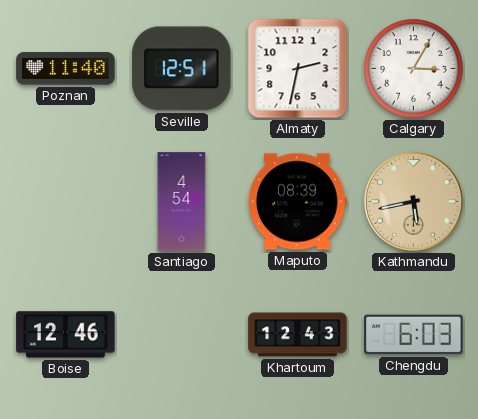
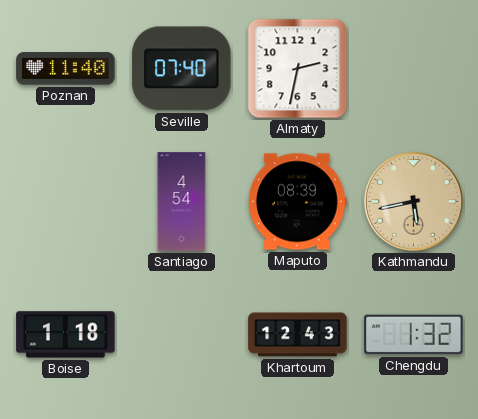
Seville: 12:51 -> 07:40 (182, 69)
Calgary: 3:05 -> none (414, 69)
Boise: 12:46 -> 1:18 (66, 335)
Chengdu: 6:03 -> 1:32 (414, 335)
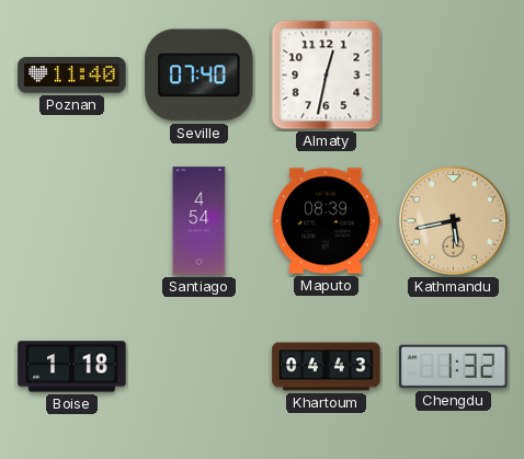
Almaty: 2:32 -> 12:32 (327, 76)
Khartoum: 12:43 -> 04:43 (327, 367)
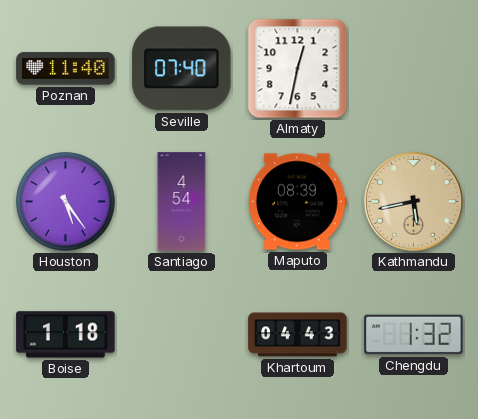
Houston: none -> 5:24 (66, 202)
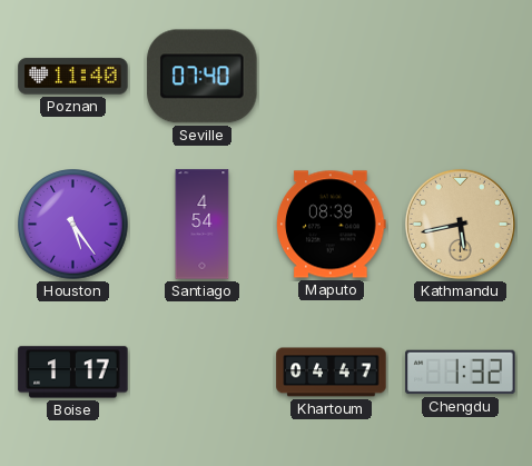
Almaty: 12:32 -> none (298, 69)
Boise: 1:18 -> 1:17 (73, 373)
Khartoum: 04:43 -> 04:47 (332, 373)
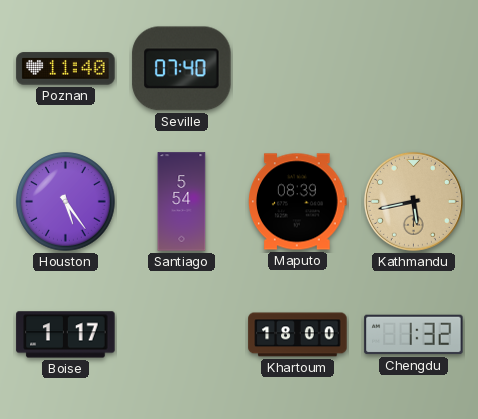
Santiago: 4:54 -> 5:54 (182, 202)
Khartoum: 04:47 -> 18:00 (298, 335)
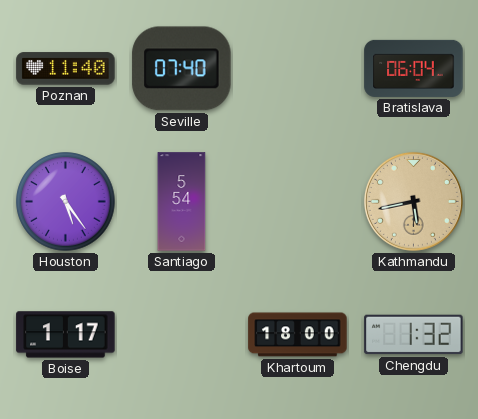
Bratislava: none -> 06:04 (414, 68)
Maputo: 08:39 -> none (298, 202)
